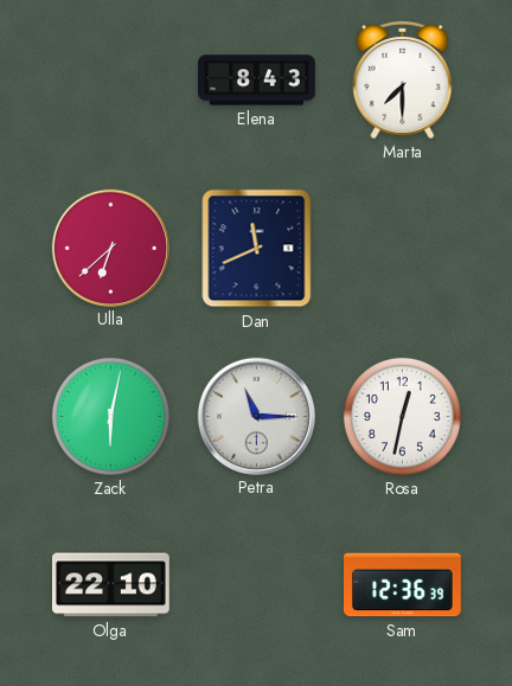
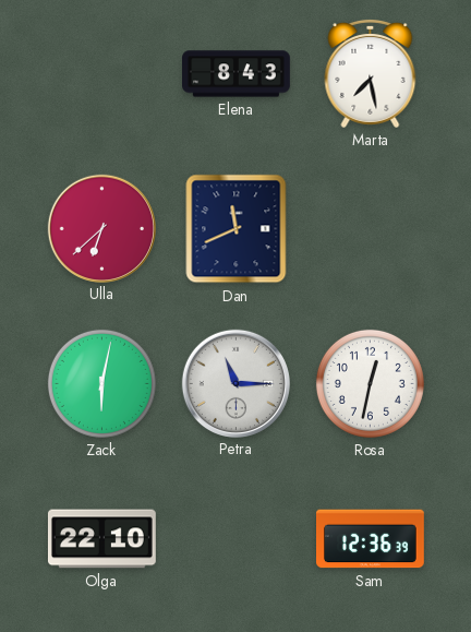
Marta: 7:30 -> 7:28 (371, 73)
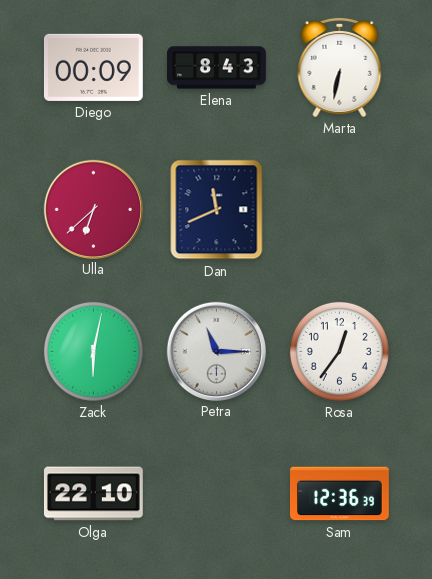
Diego: none -> 00:09 (93, 67)
Marta: 7:28 -> 6:32 (340, 67)
Rosa: 12:32 -> 12:36 (339, 351)
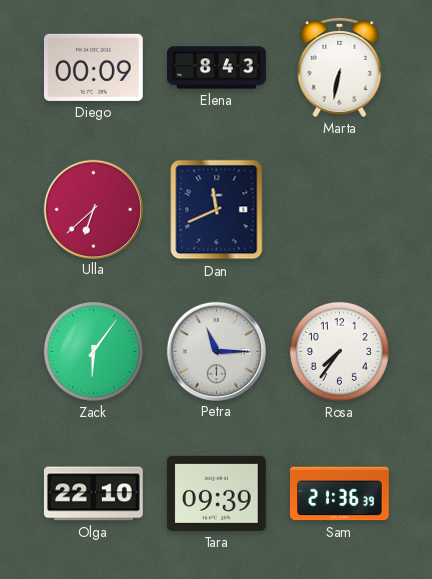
Zack: 6:02 -> 6:06 (93, 351)
Rosa: 12:36 -> 7:36 (339, 351)
Tara: none -> 09:39 (216, 493)
Sam: 12:36 -> 21:36 (340, 494)
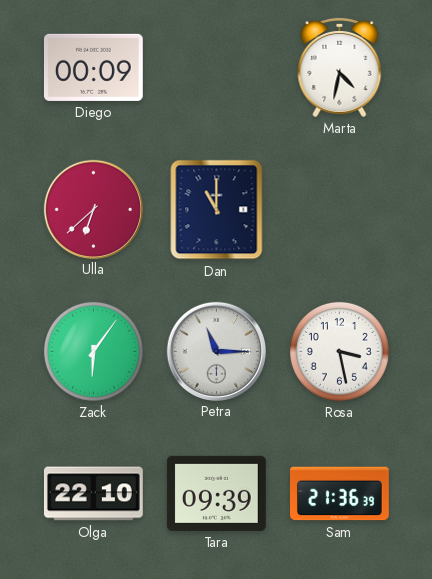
Elena: 8:43 -> none (217, 68)
Marta: 6:32 -> 4:32 (340, 67)
Dan: 11:41 -> 11:00 (217, 210)
Rosa: 7:36 -> 3:28 (339, 351)
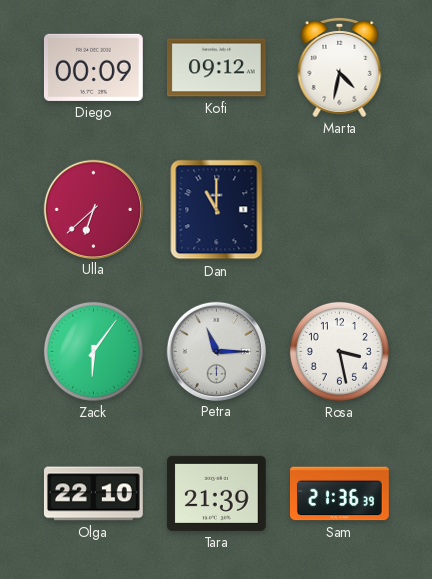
Kofi: none -> 09:12 (217, 68)
Tara: 09:39 -> 21:39 (216, 493)
